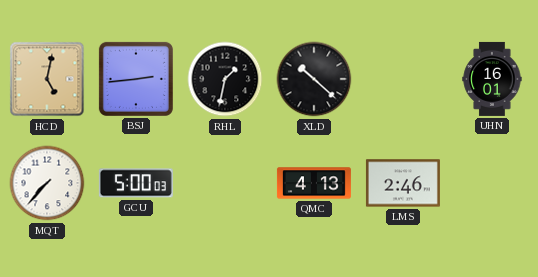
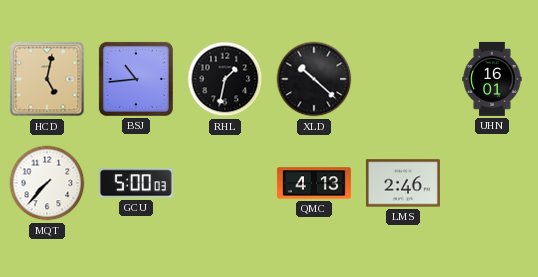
BSJ: 2:44 -> 10:44 (136, 79)
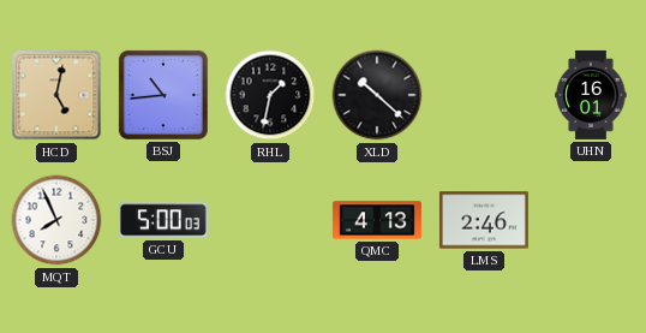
MQT: 7:37 -> 7:56 (56, 220)
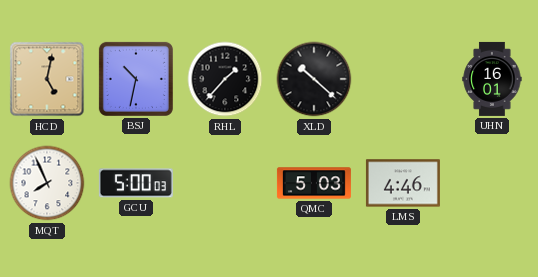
BSJ: 10:44 -> 10:32 (136, 79)
RHL: 1:32 -> 1:37 (225, 79)
QMC: 4:13 -> 5:03 (314, 183)
LMS: 2:46 -> 4:46 (403, 183)
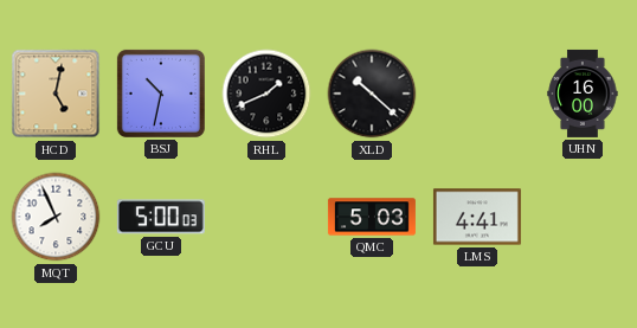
RHL: 1:37 -> 1:41 (266, 94)
UHN: 16:01 -> 16:00 (583, 94)
LMS: 4:46 -> 4:41 (477, 217)
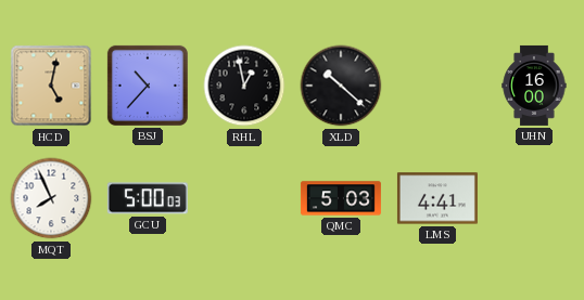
BSJ: 10:32 -> 10:37 (148, 86)
RHL: 1:41 -> 12:58 (244, 86)
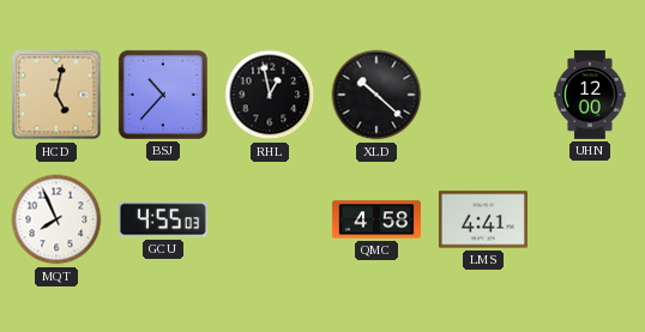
UHN: 16:00 -> 12:00 (590, 95)
GCU: 5:00 -> 4:55 (163, 219)
QMC: 5:03 -> 4:58 (376, 219)
